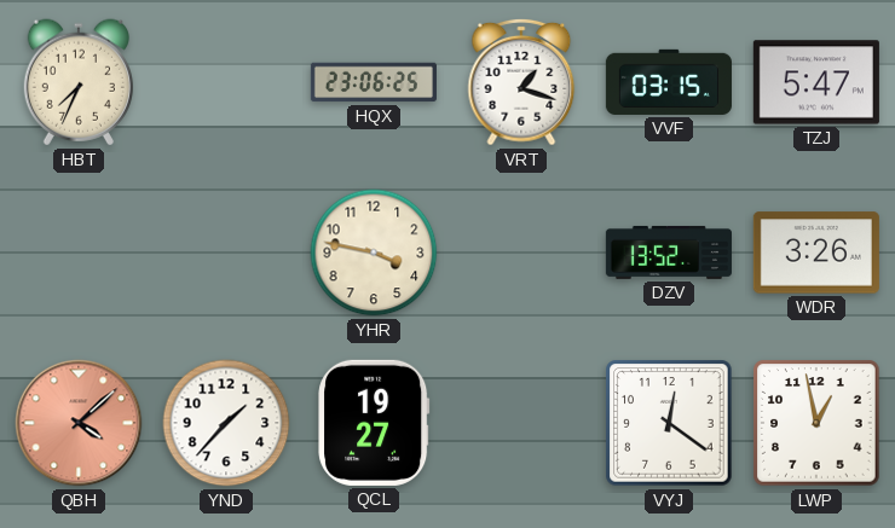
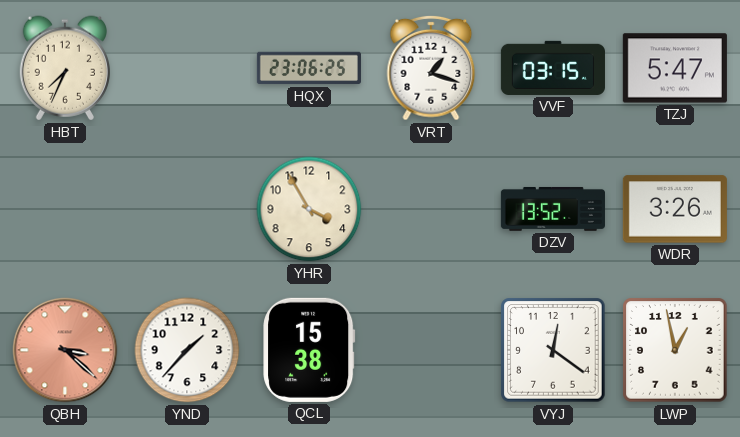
YHR: 3:47 -> 3:55 (309, 209)
QBH: 4:08 -> 3:22 (65, 350)
QCL: 19:27 -> 15:38 (309, 350)
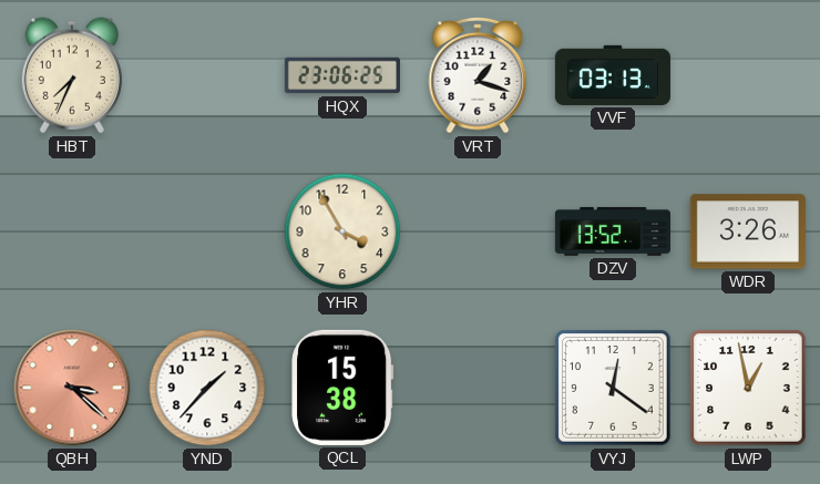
VVF: 03:15 -> 03:13 (613, 75)
TZJ: 5:47 -> none (675, 68)
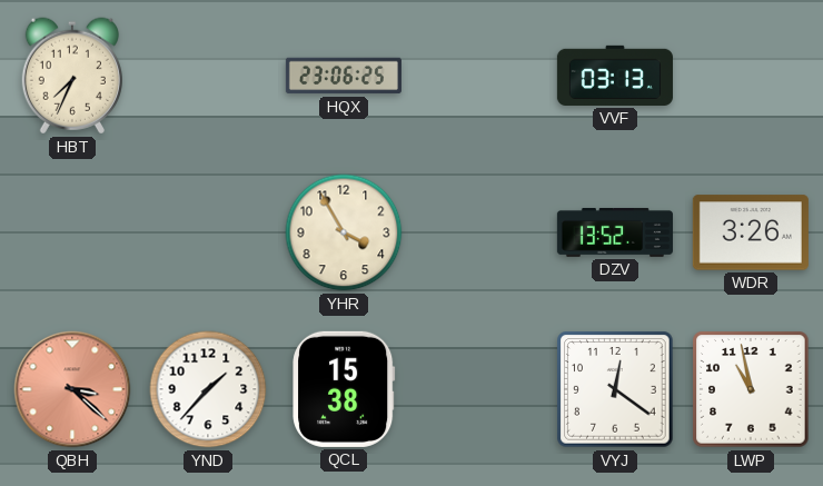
VRT: 1:18 -> none (478, 75)
LWP: 12:58 -> 10:58 (751, 389)
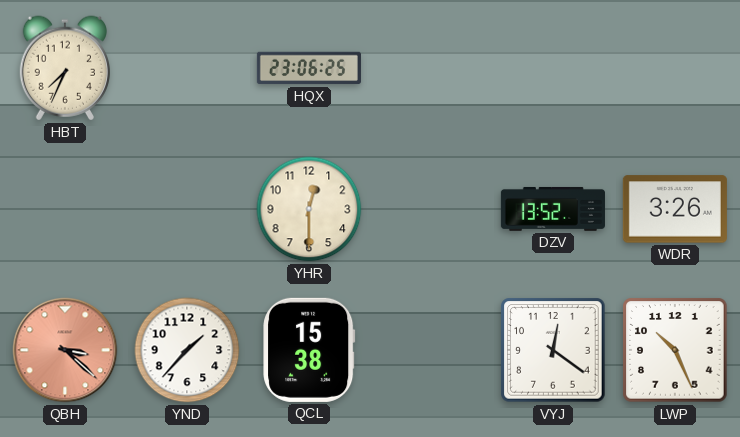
VVF: 03:13 -> none (615, 76)
YHR: 3:55 -> 12:30 (309, 209)
LWP: 10:58 -> 10:26 (675, 350)
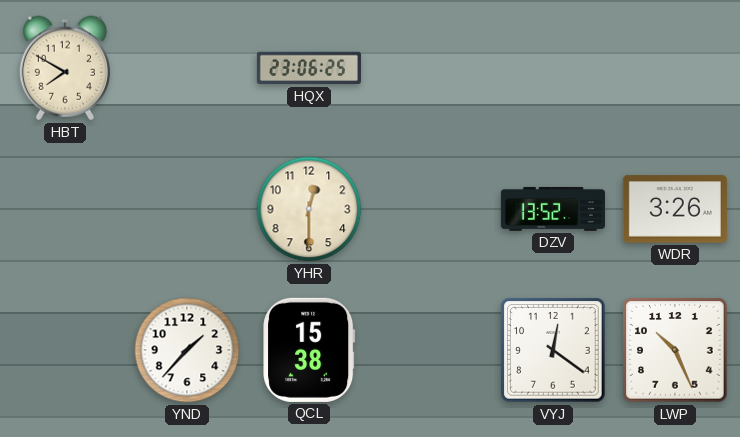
HBT: 7:34 -> 7:50 (65, 68)
QBH: 3:22 -> none (65, 350)
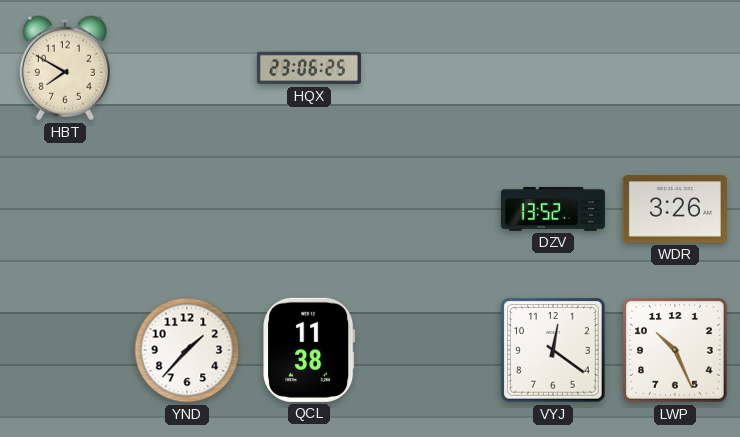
YHR: 12:30 -> none (309, 209)
QCL: 15:38 -> 11:38 (309, 350)
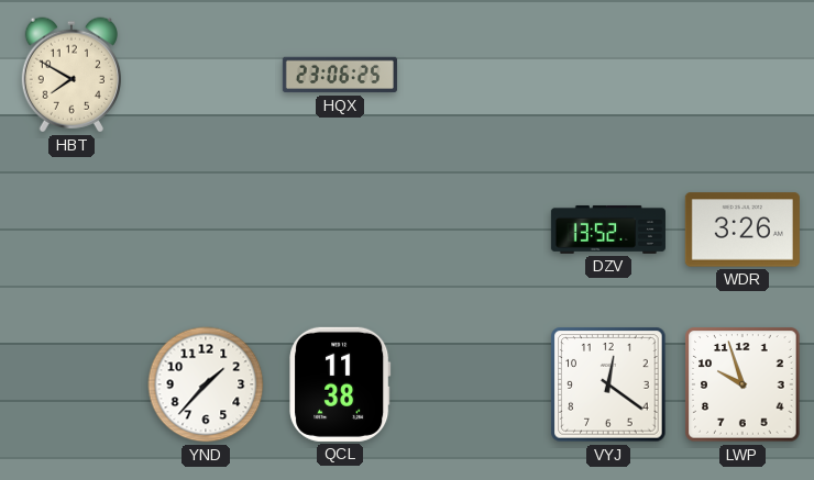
LWP: 10:26 -> 9:57 (743, 384)
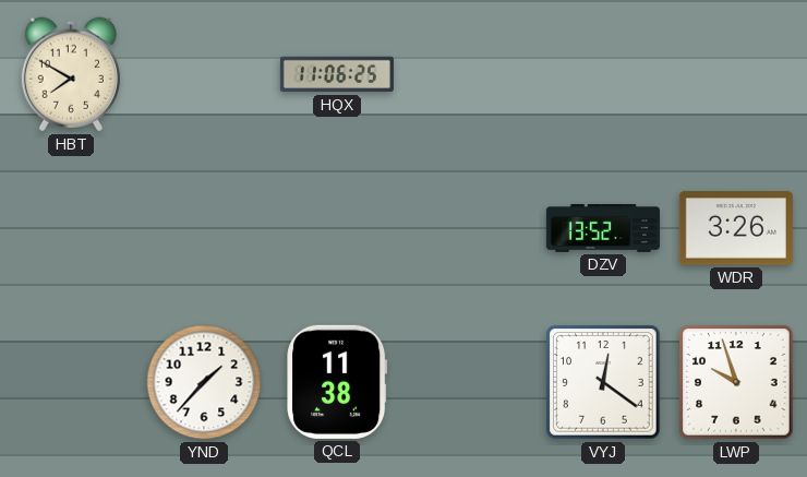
HQX: 23:06 -> 11:06 (337, 74)
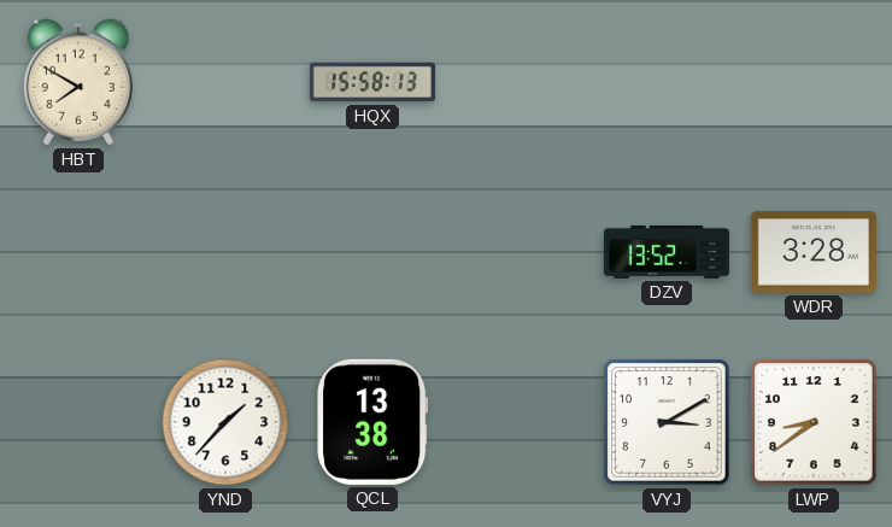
HQX: 11:06 -> 15:58 (372, 82)
WDR: 3:26 -> 3:28 (814, 252)
QCL: 11:38 -> 13:38 (372, 422)
VYJ: 12:21 -> 3:10 (667, 422)
LWP: 9:57 -> 8:39 (814, 422)
